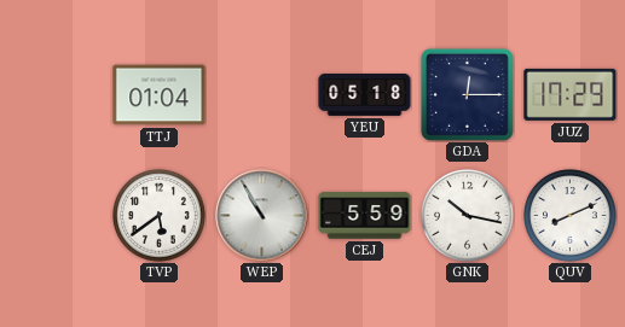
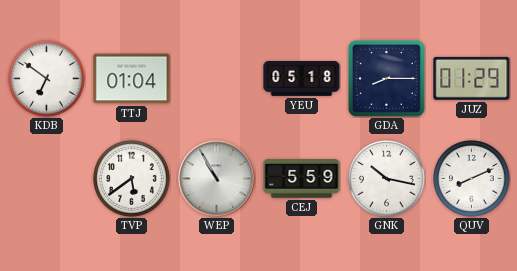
KDB: none -> 6:51 (47, 79)
GDA: 12:15 -> 8:15 (386, 78)
JUZ: 17:29 -> 01:29 (472, 78)
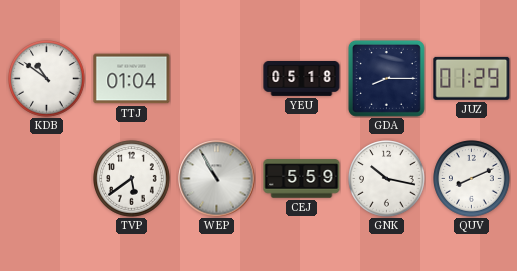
KDB: 6:51 -> 10:51 (47, 79)
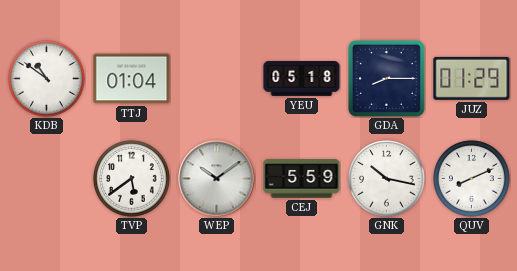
WEP: 10:55 -> 10:09 (217, 179)
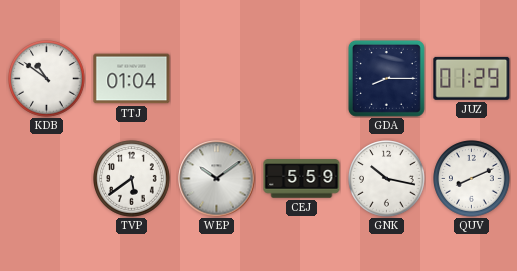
YEU: 05:18 -> none (302, 79)
